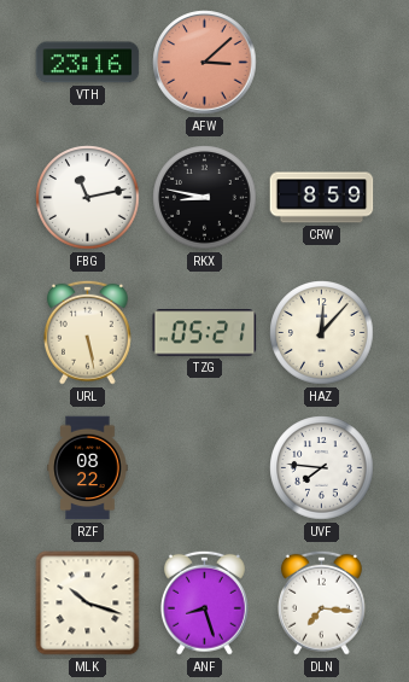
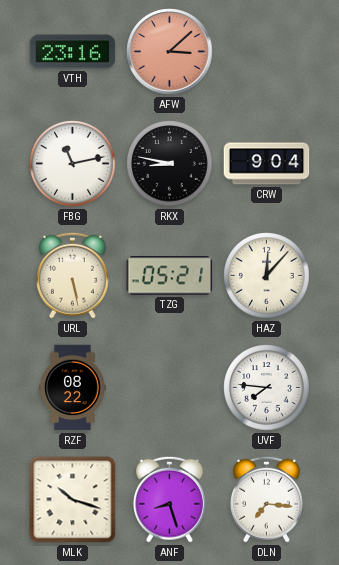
CRW: 8:59 -> 9:04 (267, 164)
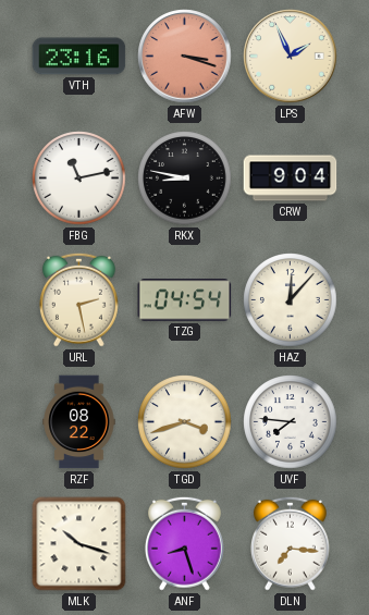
AFW: 3:08 -> 3:18 (185, 57)
LPS: none -> 1:56 (291, 57)
URL: 5:28 -> 2:28 (78, 299)
TZG: 05:21 -> 04:54 (185, 300)
TGD: none -> 3:42 (185, 422)
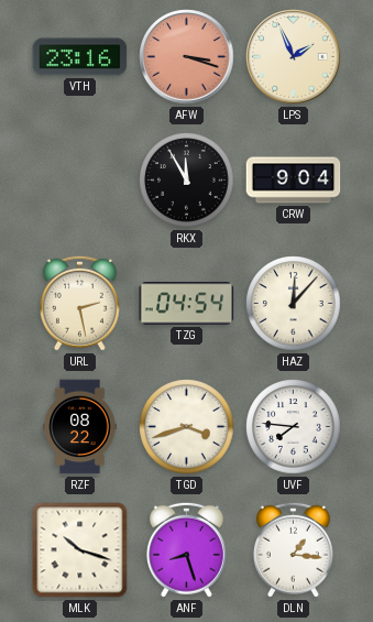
FBG: 11:13 -> none (79, 179)
RKX: 8:47 -> 11:55 (187, 181)
DLN: 7:16 -> 1:16 (293, 549)
